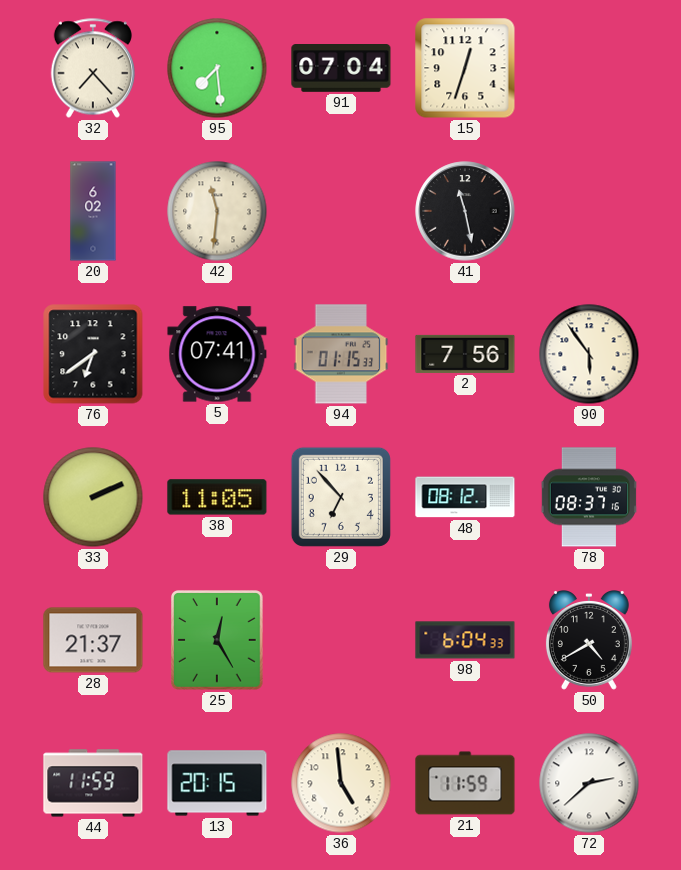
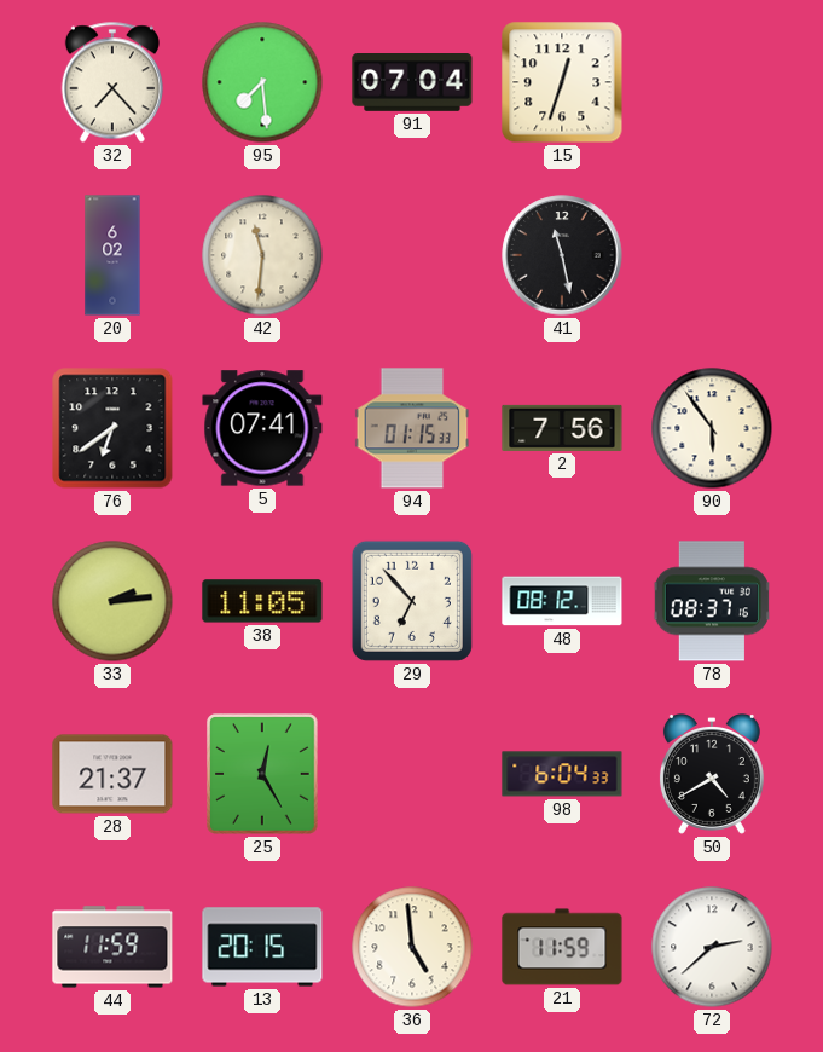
33: 2:11 -> 2:14 (112, 601)
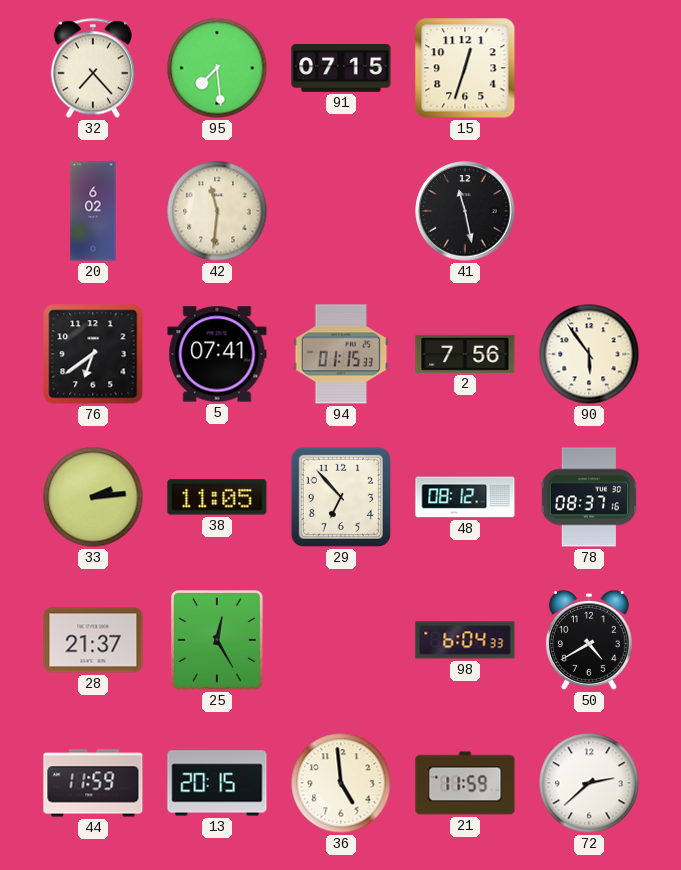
91: 07:04 -> 07:15 (341, 69)
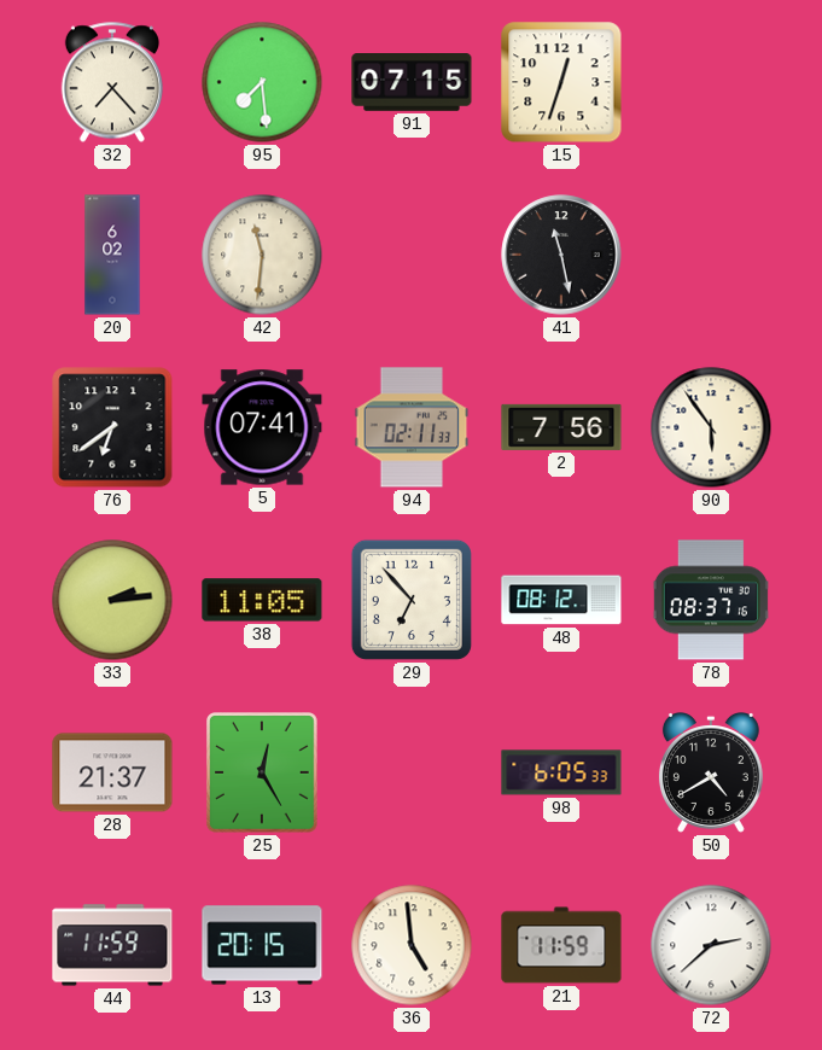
94: 01:15 -> 02:11 (412, 427)
98: 6:04 -> 6:05 (561, 772)
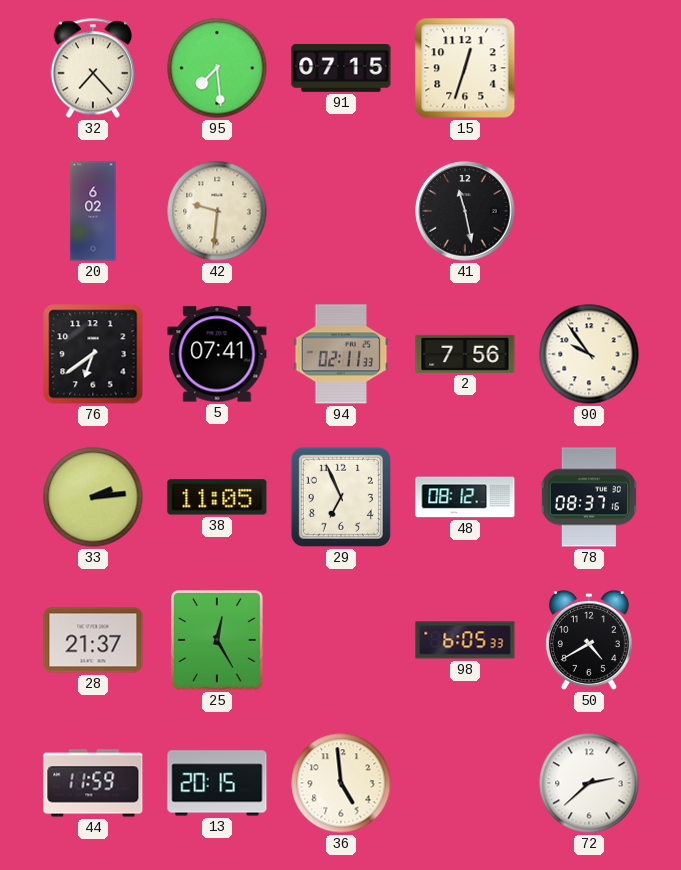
42: 11:31 -> 9:31 (217, 211)
90: 5:54 -> 9:54 (589, 354)
29: 6:53 -> 6:56 (341, 497)
21: 11:59 -> none (561, 945)
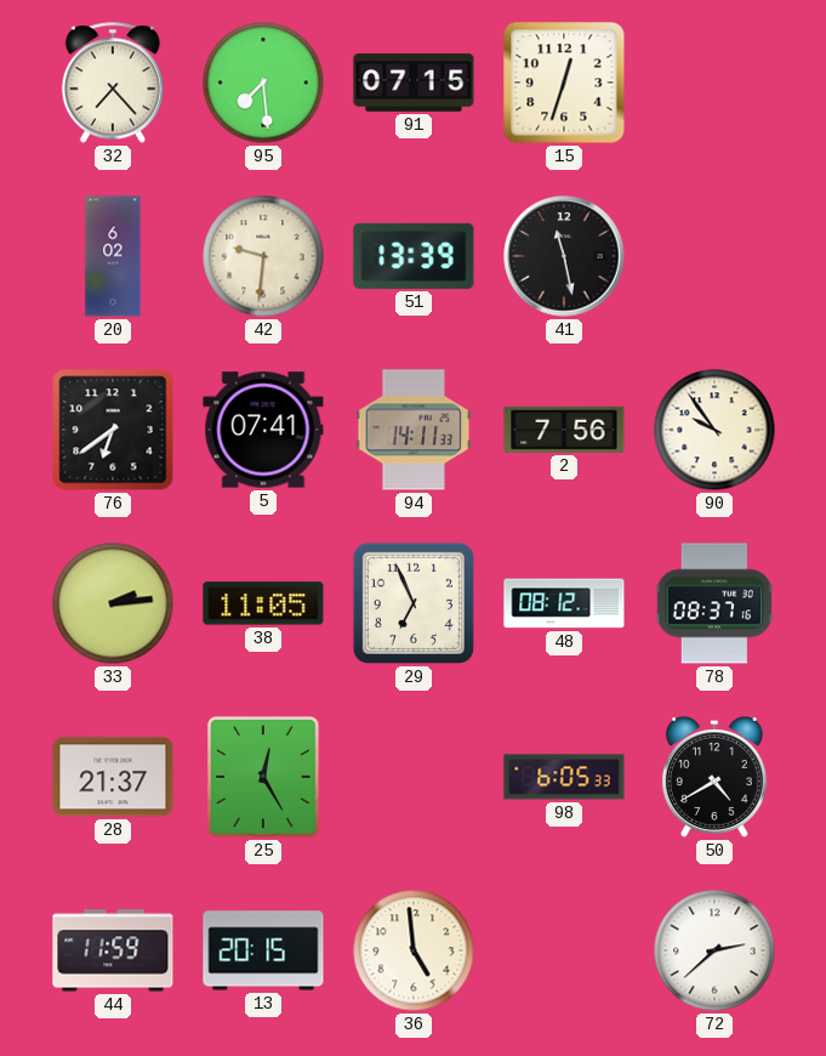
51: none -> 13:39 (414, 256)
94: 02:11 -> 14:11 (414, 430)
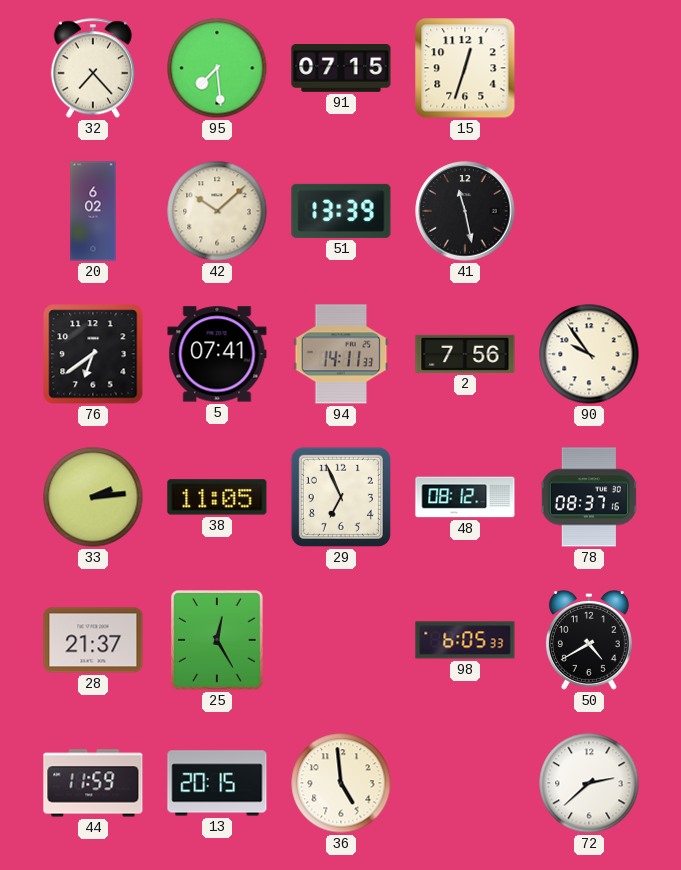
42: 9:31 -> 10:08 (217, 211)
